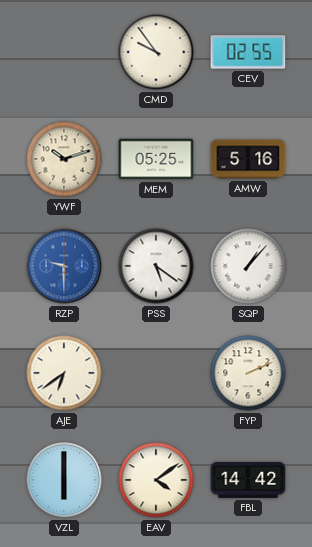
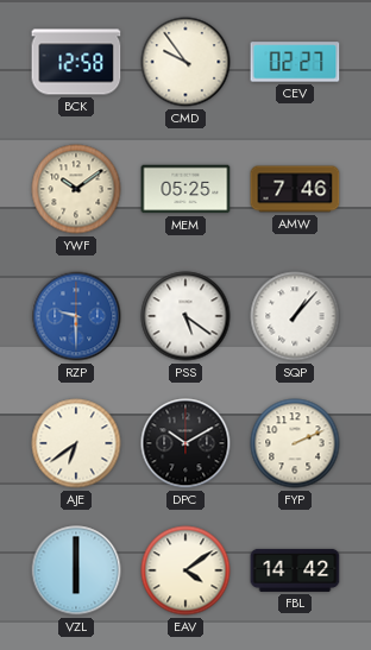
BCK: none -> 12:58 (76, 62)
CEV: 02:55 -> 02:27 (295, 62)
YWF: 10:12 -> 10:09 (76, 189)
AMW: 5:16 -> 7:46 (295, 189)
DPC: none -> 10:10 (185, 443)
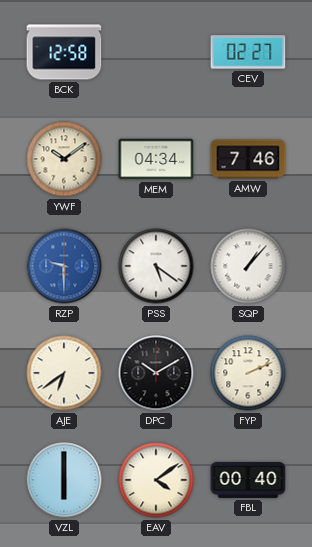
CMD: 9:54 -> none (185, 62)
MEM: 05:25 -> 04:34 (156, 159)
FBL: 14:42 -> 00:40 (248, 480)
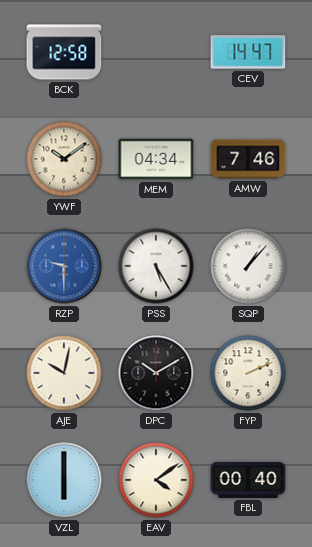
CEV: 02:27 -> 14:47 (248, 52)
PSS: 5:21 -> 5:25 (156, 266)
AJE: 6:39 -> 10:02 (64, 373)
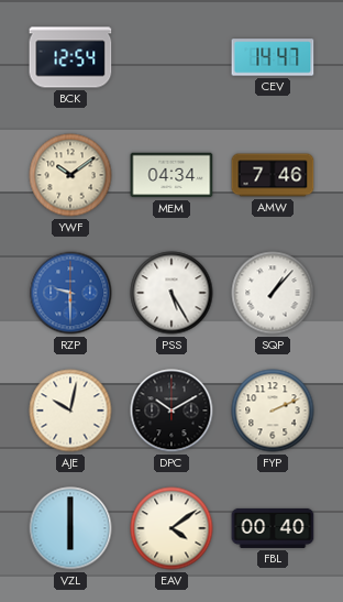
BCK: 12:58 -> 12:54 (70, 57)
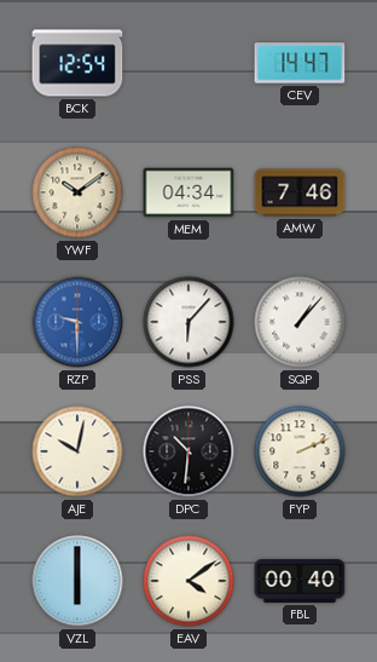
PSS: 5:25 -> 6:07 (188, 322)
DPC: 10:10 -> 10:31 (188, 451)
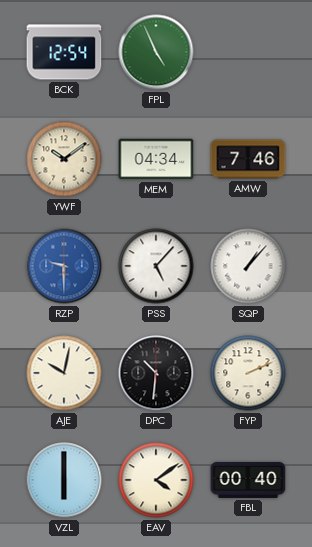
FPL: none -> 4:56 (156, 52)
CEV: 14:47 -> none (300, 63)
PSS: 6:07 -> 5:07 (156, 266)
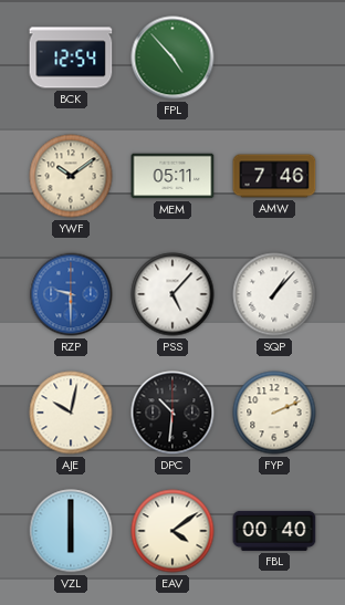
FPL: 4:56 -> 4:53 (172, 58)
MEM: 04:34 -> 05:11 (172, 176)
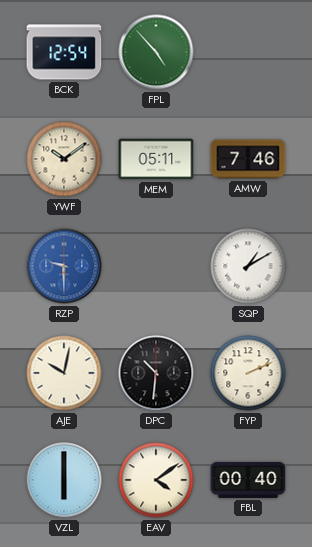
PSS: 5:07 -> none (172, 294)
SQP: 1:07 -> 1:10 (248, 266)
